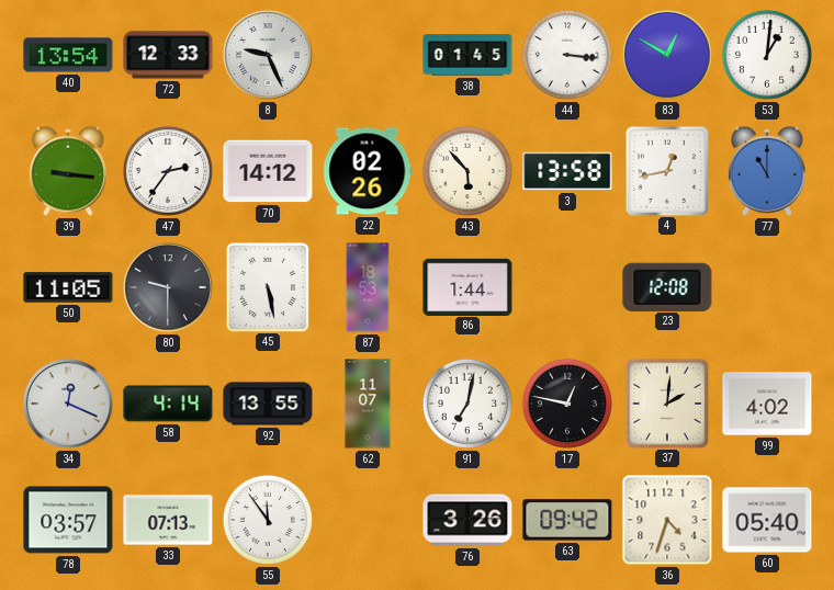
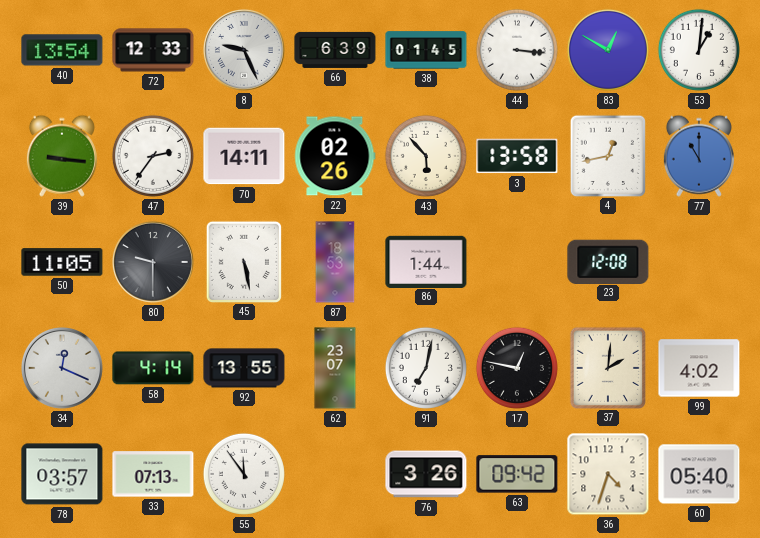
66: none -> 6:39 (335, 50)
70: 14:12 -> 14:11 (244, 156)
62: 11:07 -> 23:07 (335, 368)
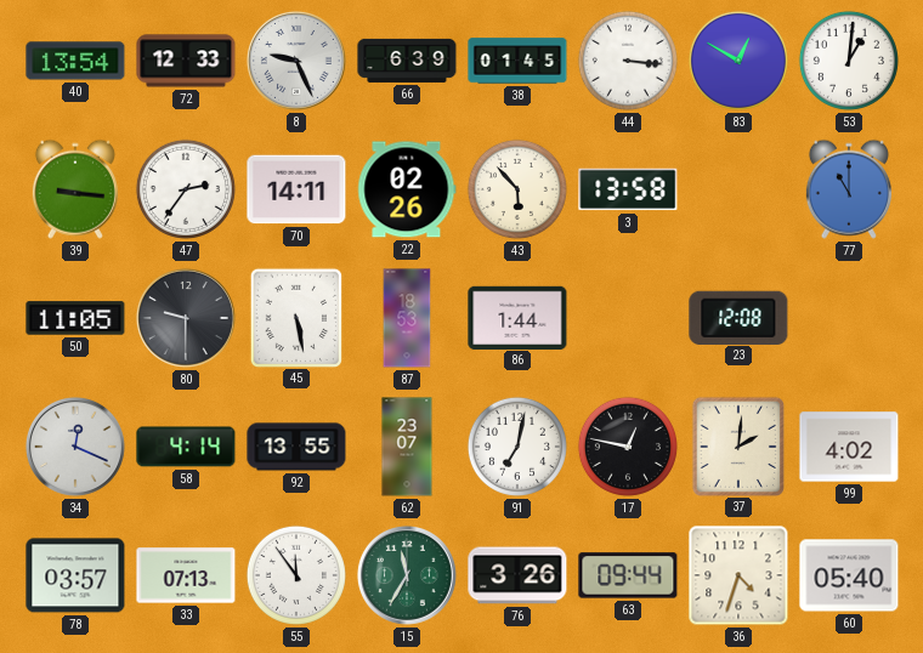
4: 12:43 -> none (608, 155)
15: none -> 11:35 (407, 575)
63: 09:42 -> 09:44 (628, 575)
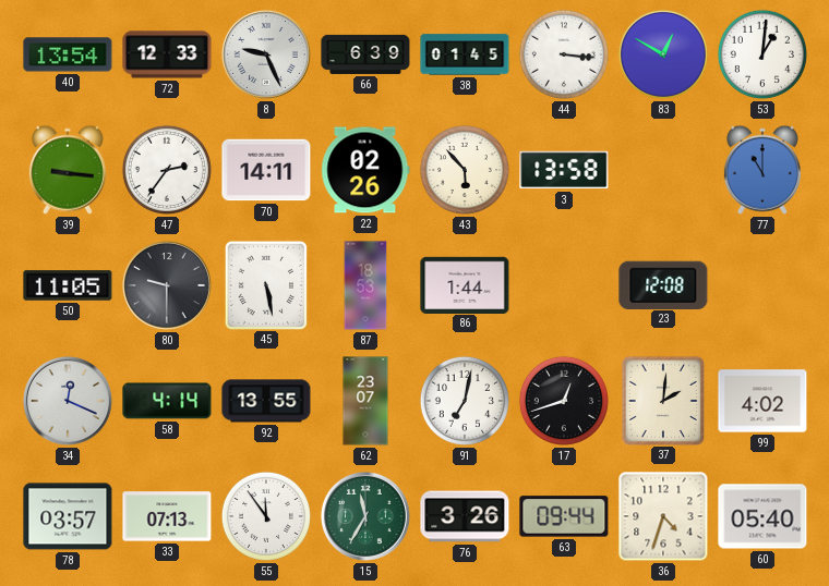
17: 12:47 -> 12:42 (564, 401)
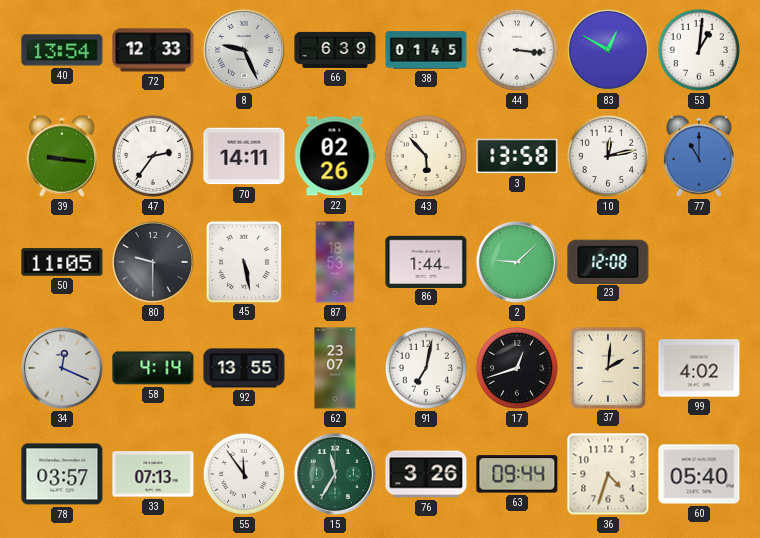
10: none -> 12:13 (608, 156)
2: none -> 9:08 (517, 262)
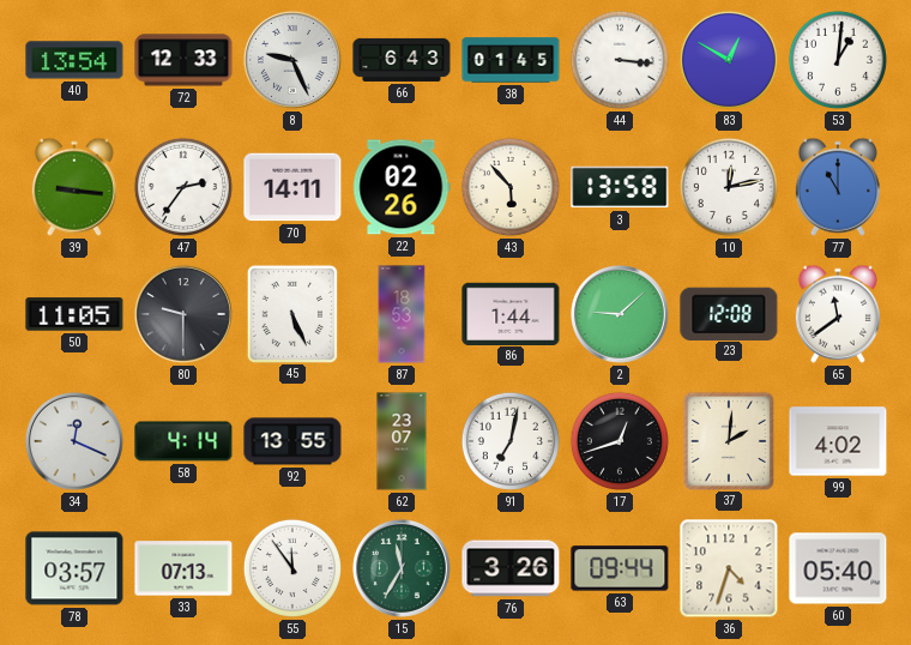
66: 6:39 -> 6:43 (402, 60)
45: 5:28 -> 5:26 (292, 313)
65: none -> 11:39 (838, 314)
